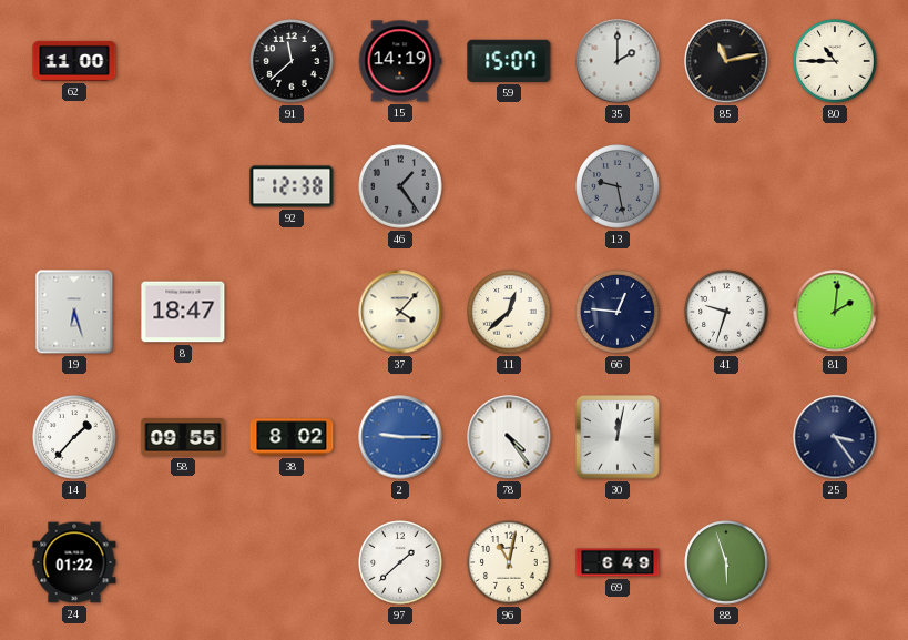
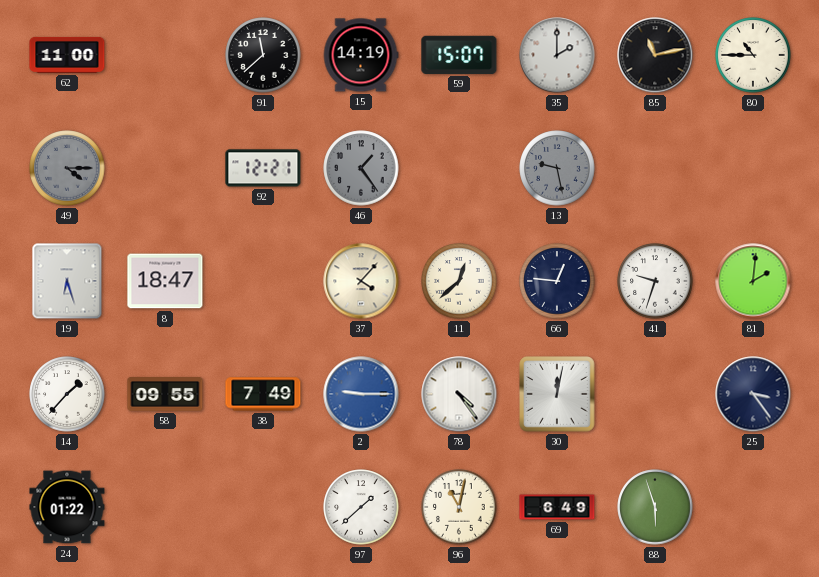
49: none -> 4:15 (67, 168)
92: 12:38 -> 12:21 (263, 168)
38: 8:02 -> 7:49 (263, 394)
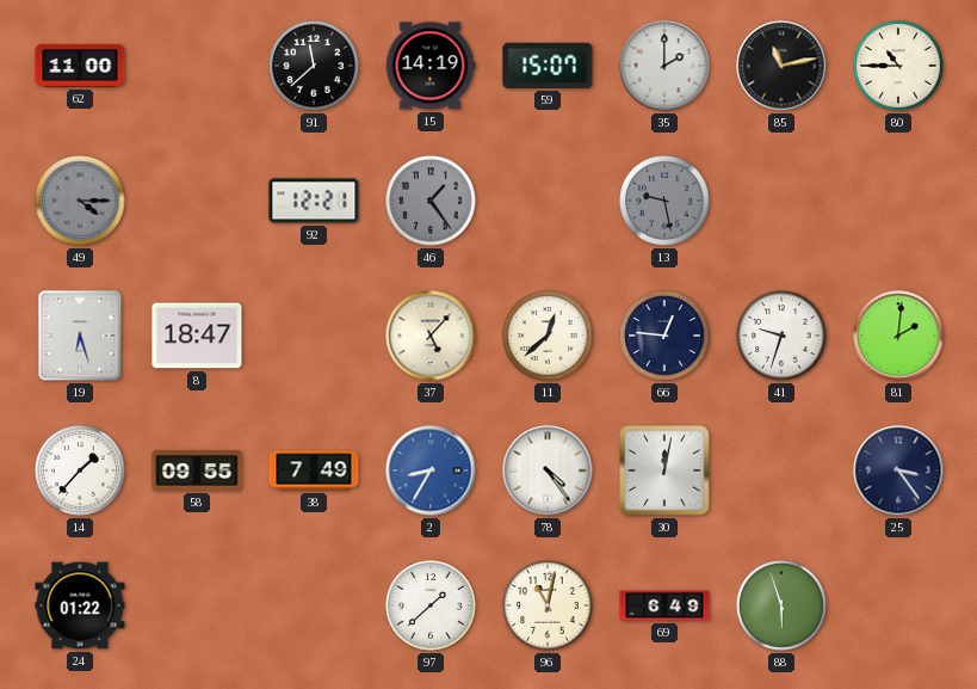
37: 4:07 -> 5:07 (431, 336)
2: 9:15 -> 8:35 (431, 470)
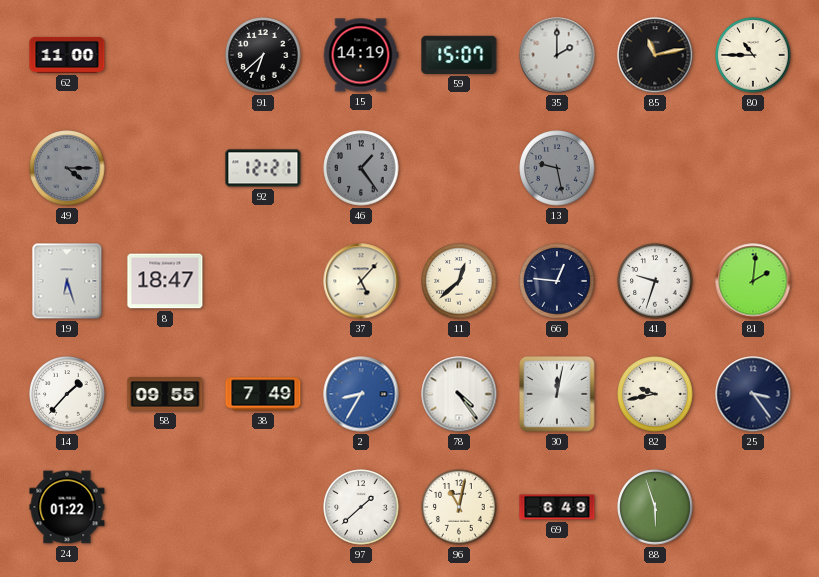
91: 11:38 -> 6:38 (263, 55)
82: none -> 9:43 (655, 394)
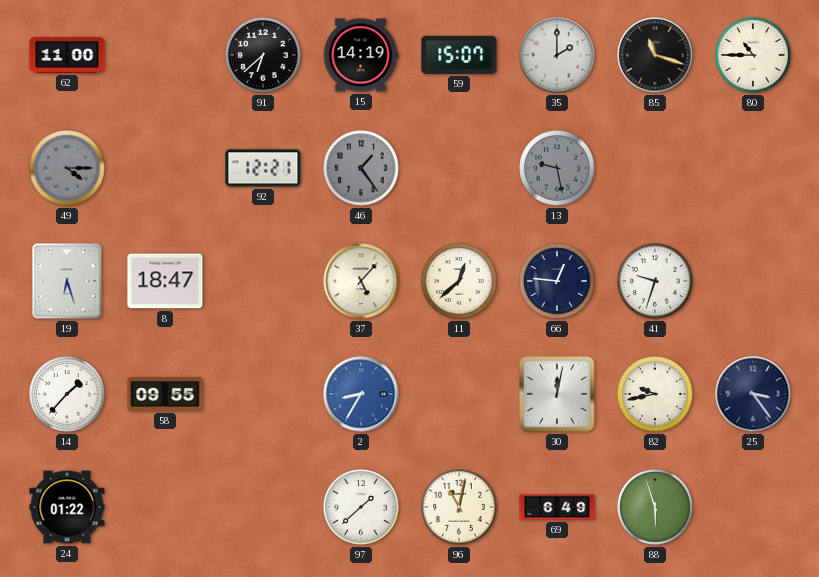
85: 11:13 -> 11:18 (655, 55)
81: 2:01 -> none (753, 281)
38: 7:49 -> none (263, 394)
78: 4:24 -> none (459, 394)
